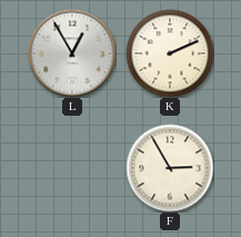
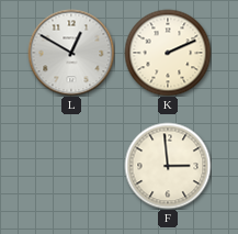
L: 12:55 -> 12:50 (71, 53)
F: 2:55 -> 2:59 (168, 166)
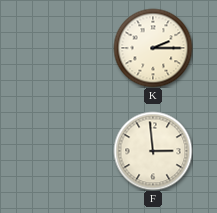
L: 12:50 -> none (71, 53)
K: 2:11 -> 2:15 (153, 48)
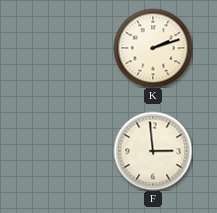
K: 2:15 -> 2:12 (153, 48)
